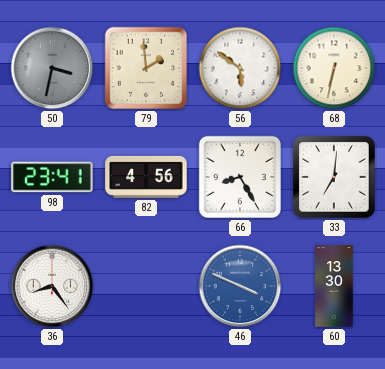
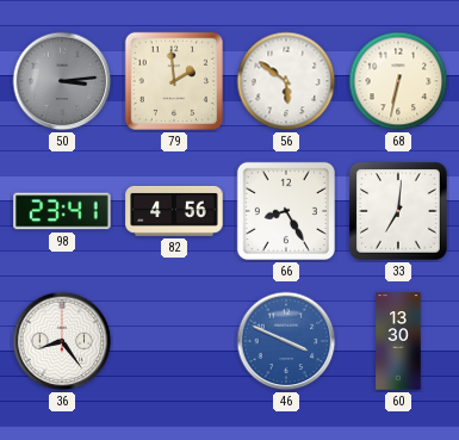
50: 3:32 -> 3:14 (62, 81)
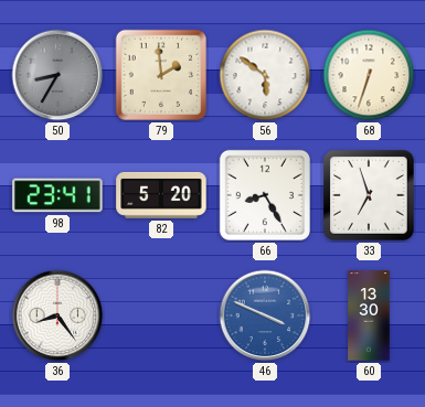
50: 3:14 -> 8:35 (57, 75)
68: 6:32 -> 6:33 (369, 75)
82: 4:56 -> 5:20 (161, 195)
33: 7:01 -> 6:57 (369, 195)
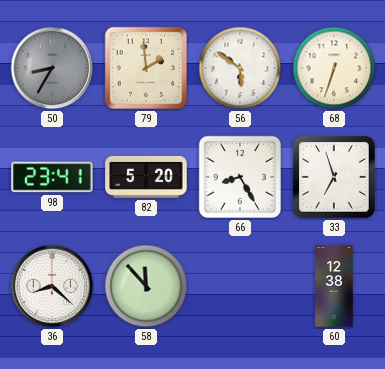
36: 8:24 -> 8:22 (52, 286)
58: none -> 11:53 (146, 286)
46: 3:49 -> none (265, 315)
60: 13:30 -> 12:38 (334, 286)
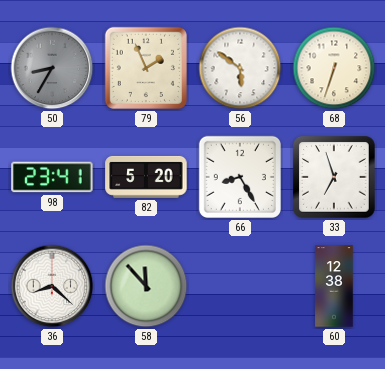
79: 1:59 -> 1:56 (146, 68)
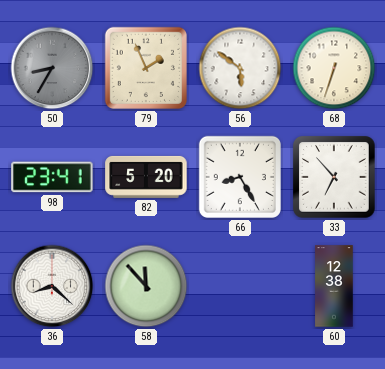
33: 6:57 -> 6:53 (334, 177)
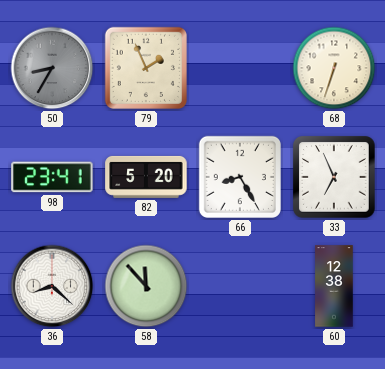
56: 5:51 -> none (240, 68)
33: 6:53 -> 6:56 (334, 177)
